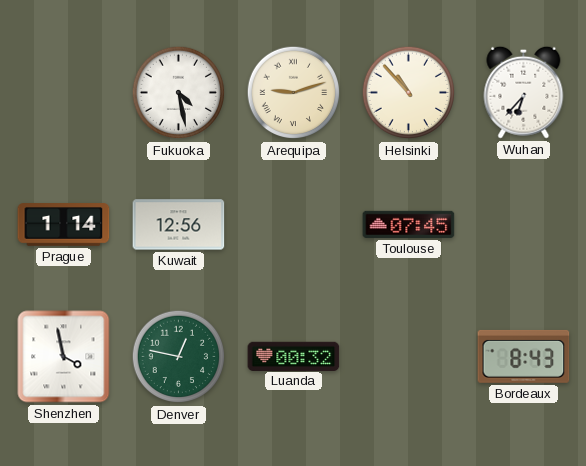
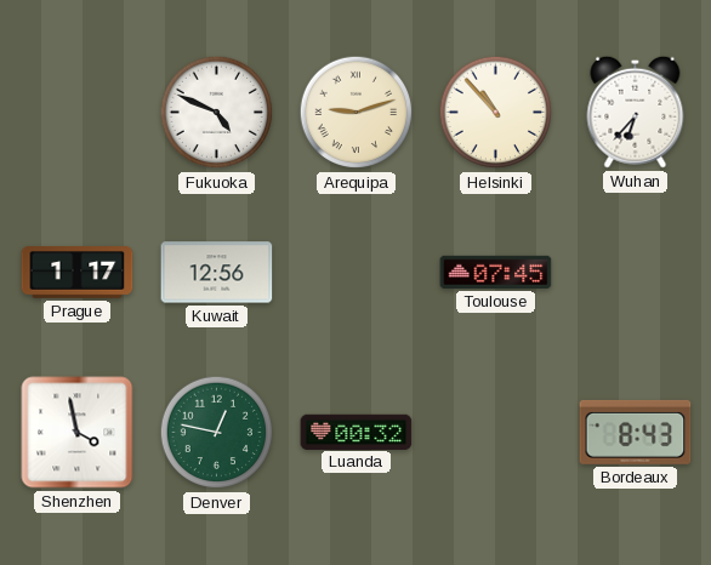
Fukuoka: 4:28 -> 4:49 (217, 113)
Prague: 1:14 -> 1:17 (78, 273)
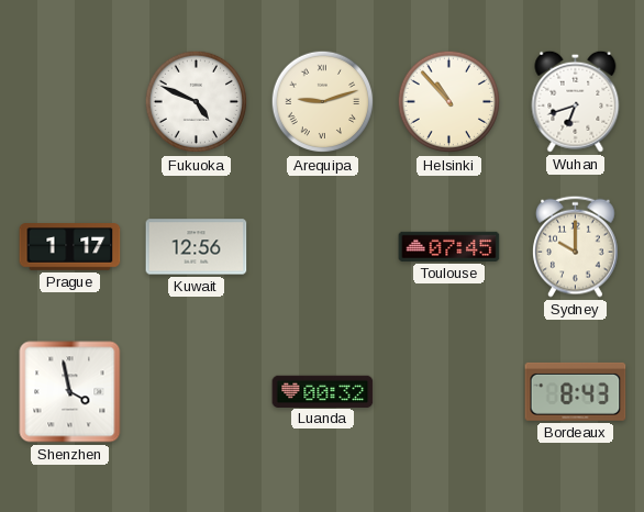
Wuhan: 6:37 -> 6:42 (576, 101)
Sydney: none -> 10:00 (576, 246)
Denver: 12:47 -> none (217, 433)
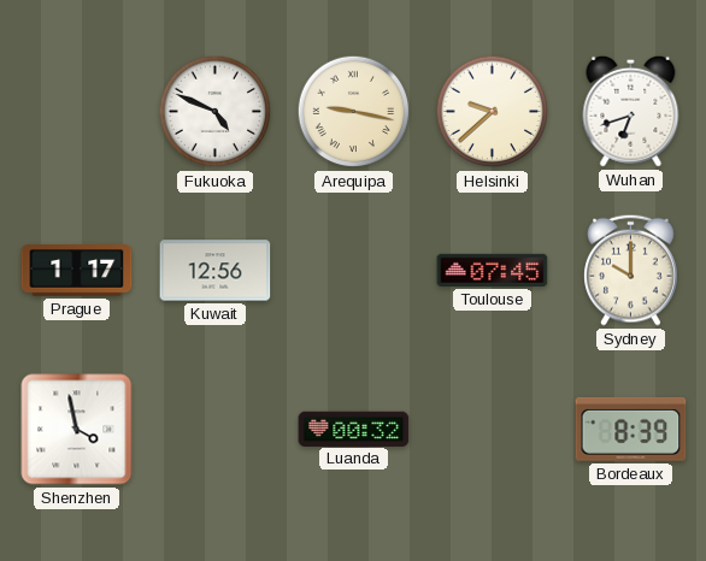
Arequipa: 9:12 -> 9:17 (354, 112)
Helsinki: 10:53 -> 9:38 (493, 112)
Bordeaux: 8:43 -> 8:39 (631, 429)
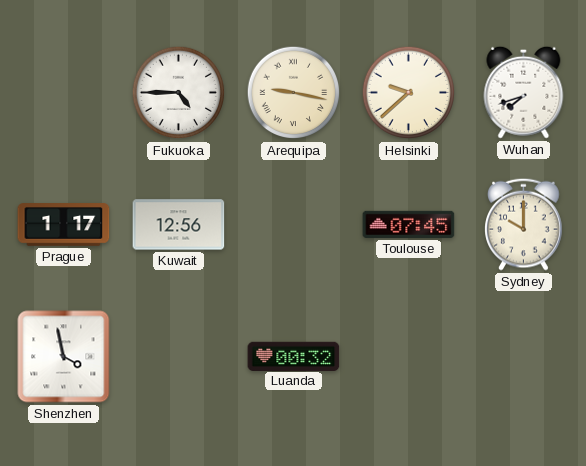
Fukuoka: 4:49 -> 4:45 (179, 93)
Wuhan: 6:42 -> 7:42 (524, 92)
Bordeaux: 8:39 -> none (631, 429)
